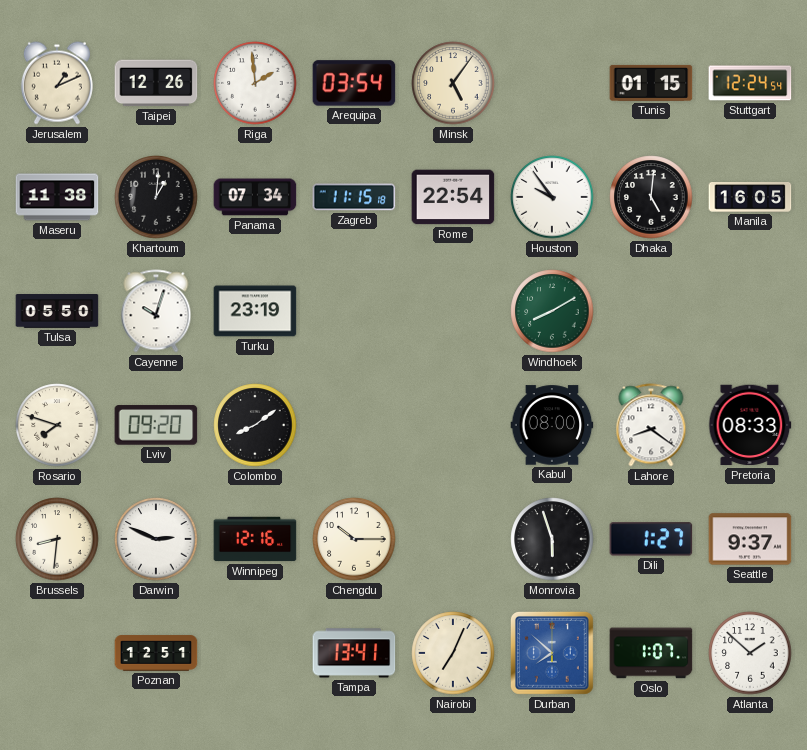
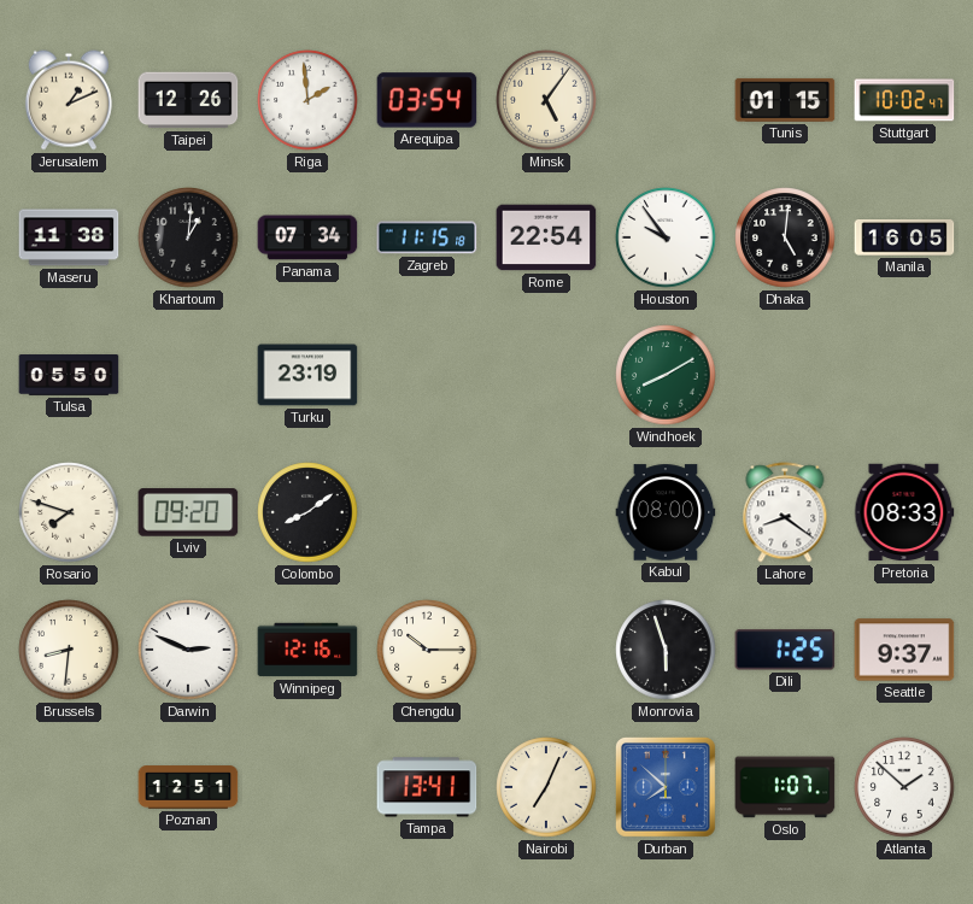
Stuttgart: 12:24 -> 10:02 (904, 100)
Cayenne: 10:03 -> none (156, 311)
Dili: 1:27 -> 1:25 (785, 650)
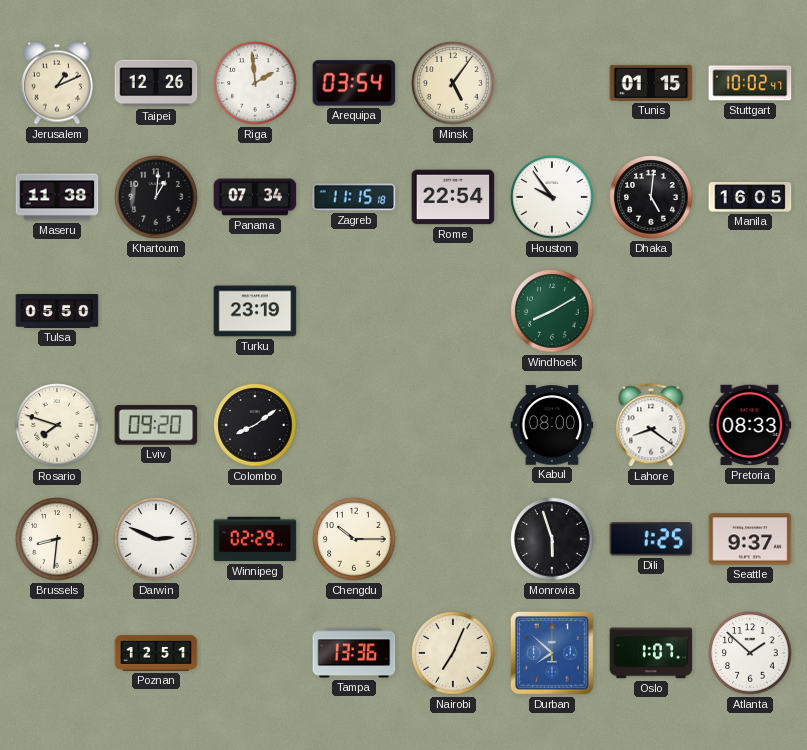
Winnipeg: 12:16 -> 02:29 (255, 539)
Tampa: 13:41 -> 13:36 (354, 653)
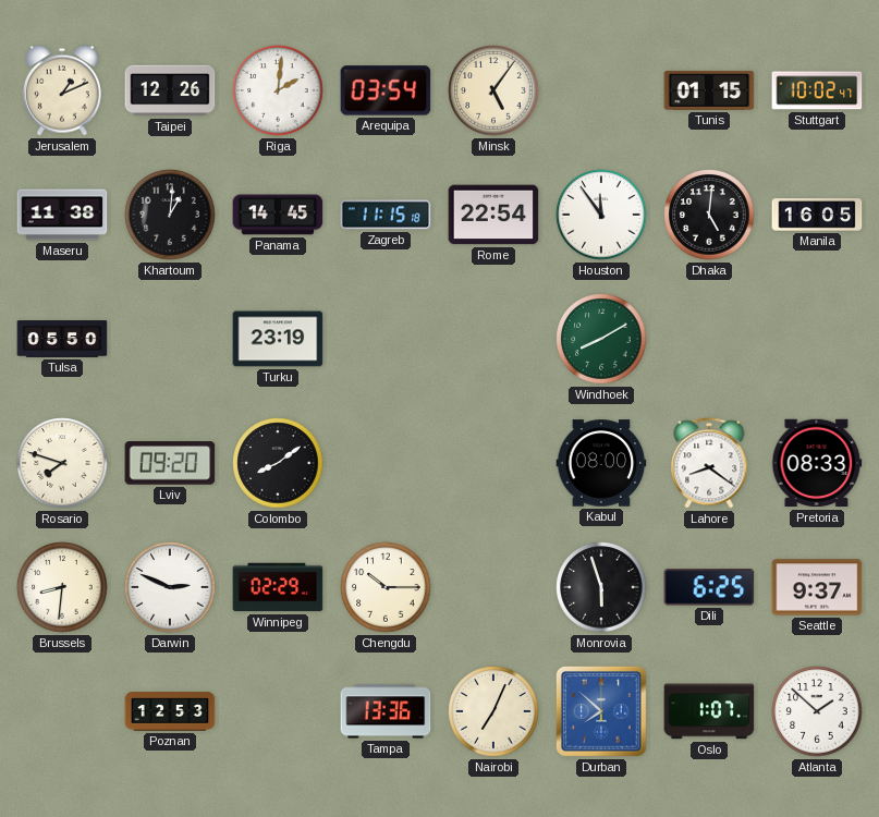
Riga: 1:59 -> 2:01 (278, 90)
Panama: 07:34 -> 14:45 (278, 215)
Houston: 9:54 -> 11:54 (601, 215)
Dili: 1:25 -> 6:25 (709, 587)
Poznan: 12:51 -> 12:53 (170, 711)
